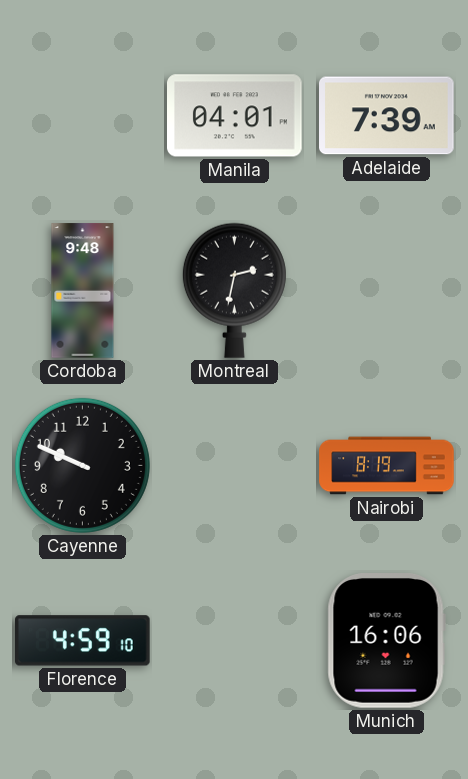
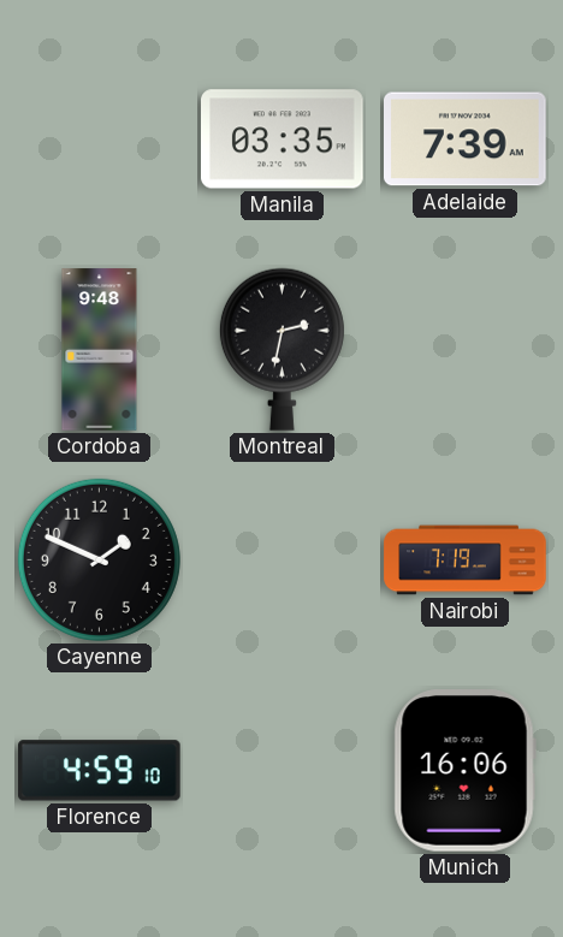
Manila: 04:01 -> 03:35 (283, 140)
Cayenne: 9:49 -> 1:49 (99, 559)
Nairobi: 8:19 -> 7:19 (466, 561)
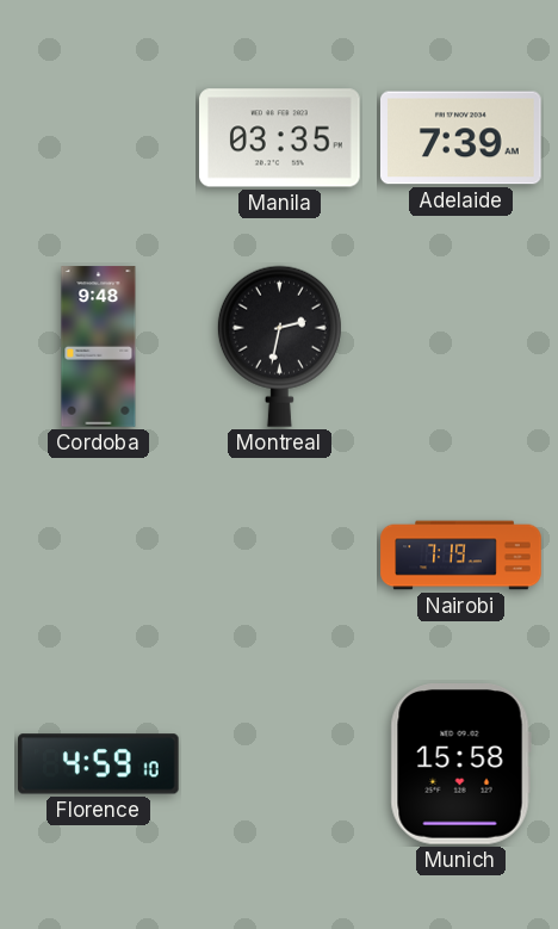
Cayenne: 1:49 -> none (99, 559)
Munich: 16:06 -> 15:58 (460, 764)
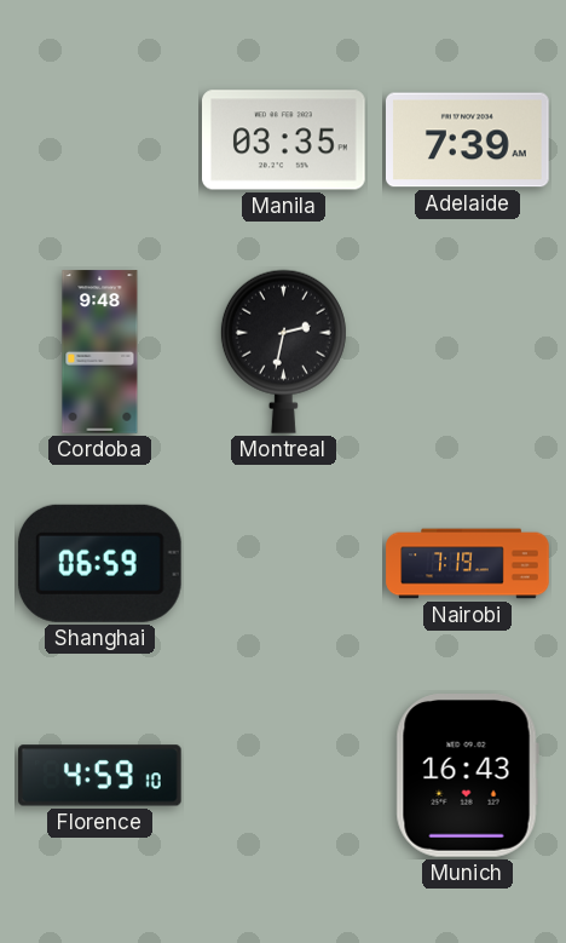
Shanghai: none -> 06:59 (99, 563)
Munich: 15:58 -> 16:43 (467, 776)
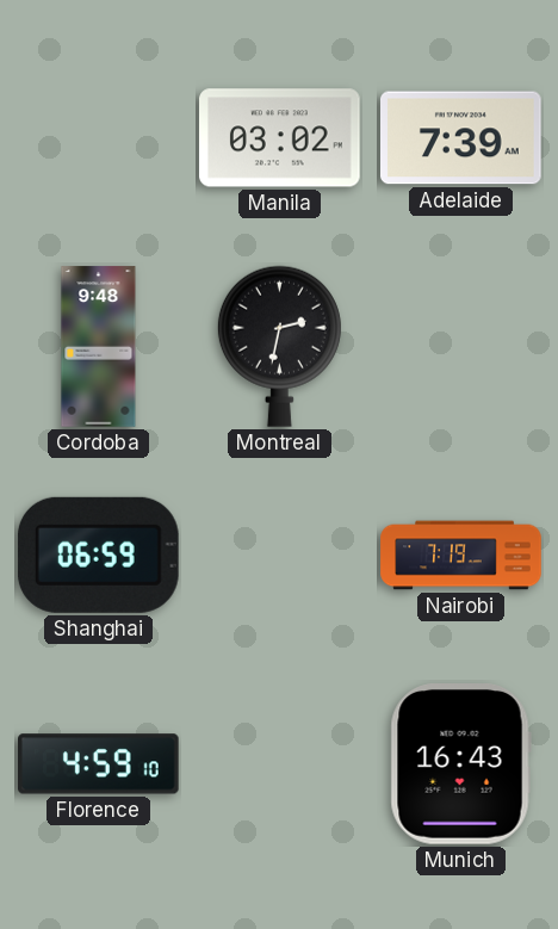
Manila: 03:35 -> 03:02 (280, 138)
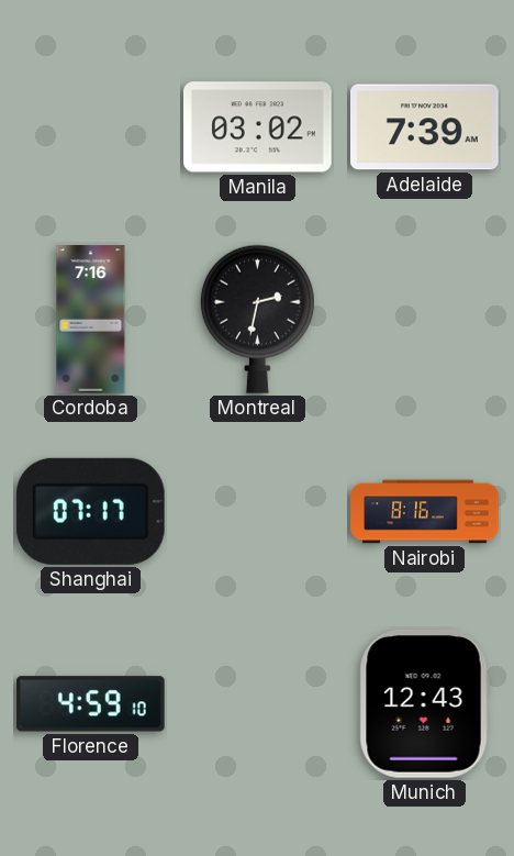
Cordoba: 9:48 -> 7:16 (91, 320)
Shanghai: 06:59 -> 07:17 (90, 511)
Nairobi: 7:19 -> 8:16 (425, 512)
Munich: 16:43 -> 12:43 (424, 704)
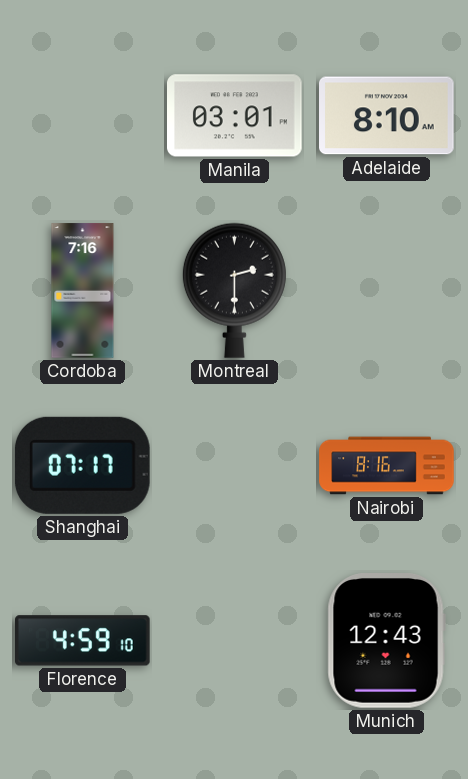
Manila: 03:02 -> 03:01 (235, 116)
Adelaide: 7:39 -> 8:10 (387, 116)
Montreal: 2:32 -> 2:30 (234, 290)
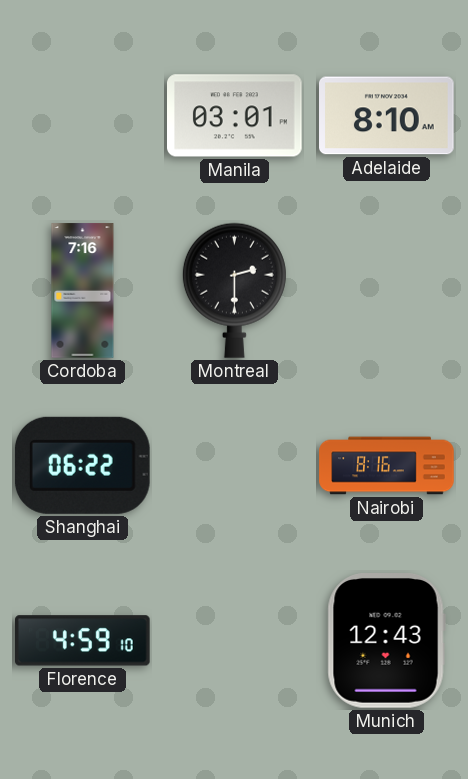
Shanghai: 07:17 -> 06:22 (82, 465)
